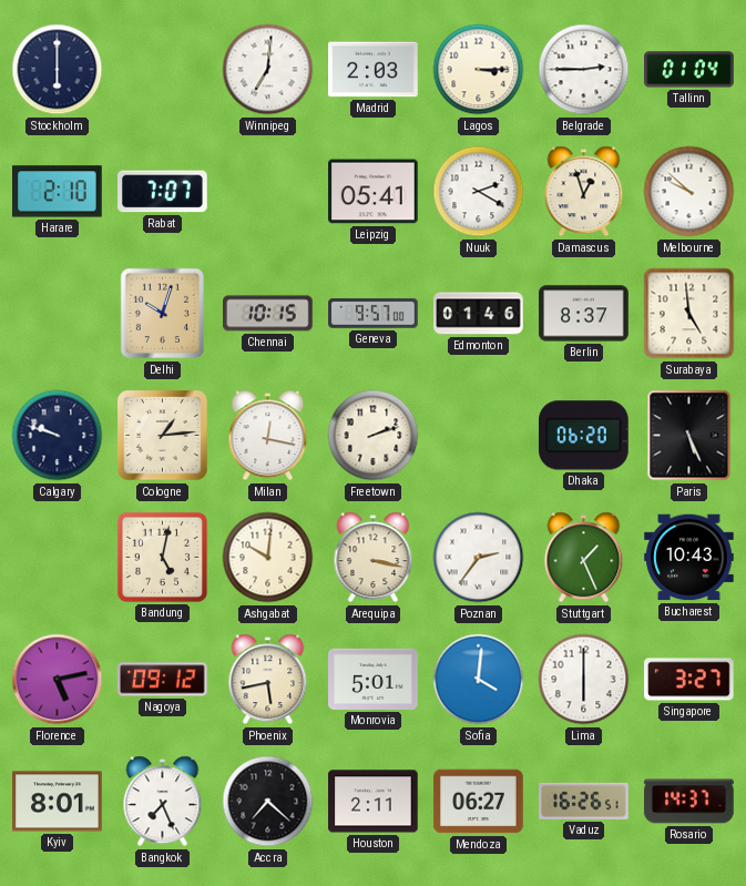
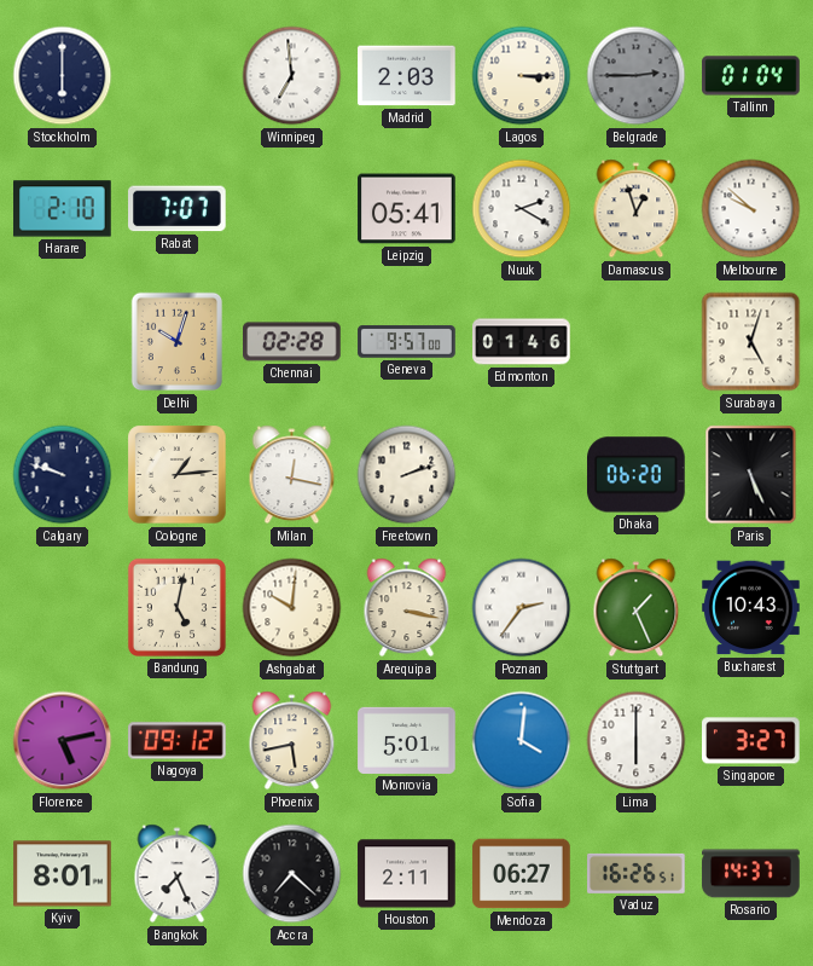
Winnipeg: 7:01 -> 6:59 (292, 76)
Belgrade dial: white -> grey (637, 76)
Chennai: 10:15 -> 02:28 (292, 342)
Berlin: 8:37 -> none (584, 314)
Surabaya: 4:59 -> 5:03 (751, 342)
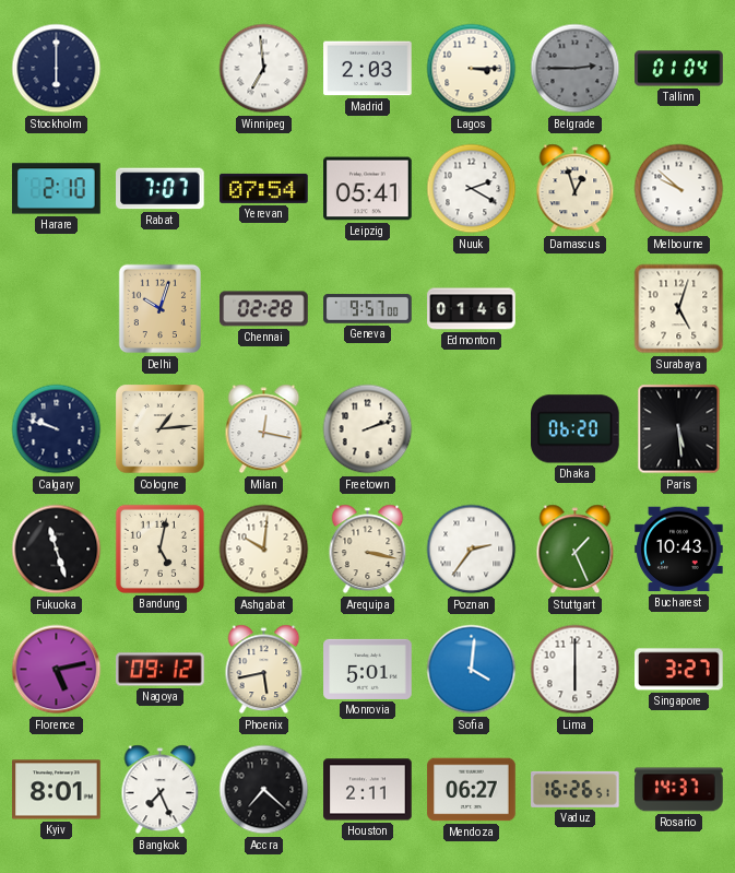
Yerevan: none -> 07:54 (264, 188)
Paris: 5:26 -> 5:29 (679, 429)
Fukuoka: none -> 11:27 (57, 550)
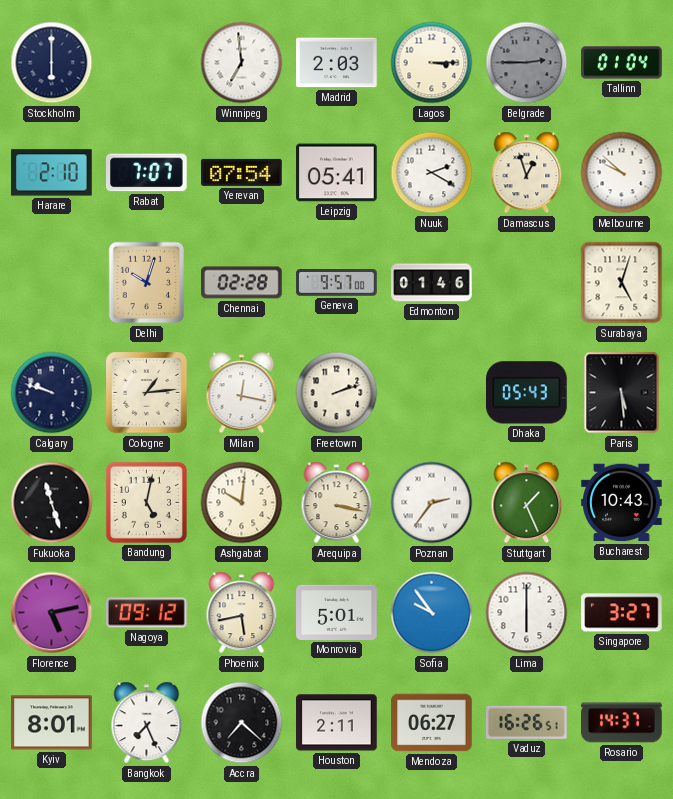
Dhaka: 06:20 -> 05:43 (527, 393)
Sofia: 4:01 -> 9:54 (432, 613)
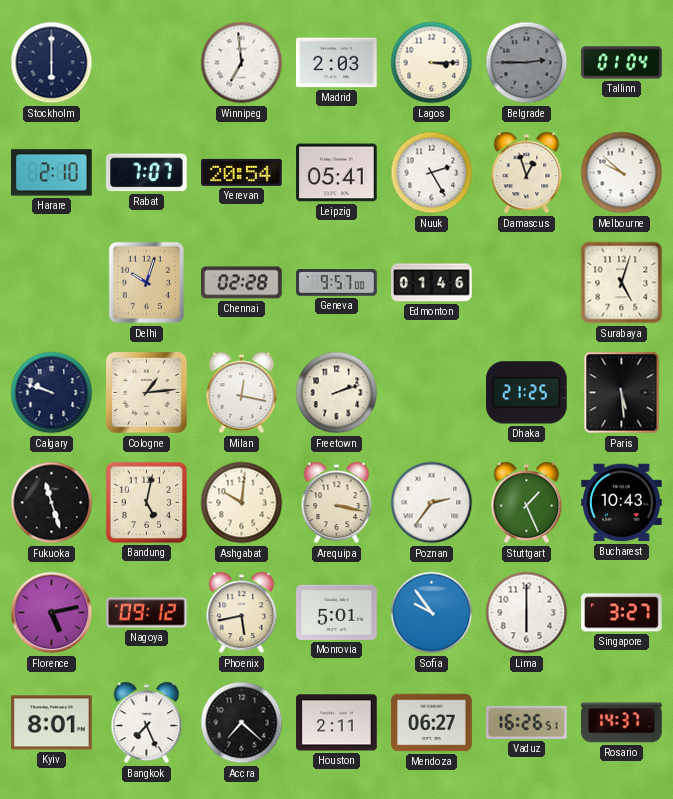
Yerevan: 07:54 -> 20:54 (242, 172)
Nuuk: 2:20 -> 2:25 (432, 173)
Dhaka: 05:43 -> 21:25 (527, 393)
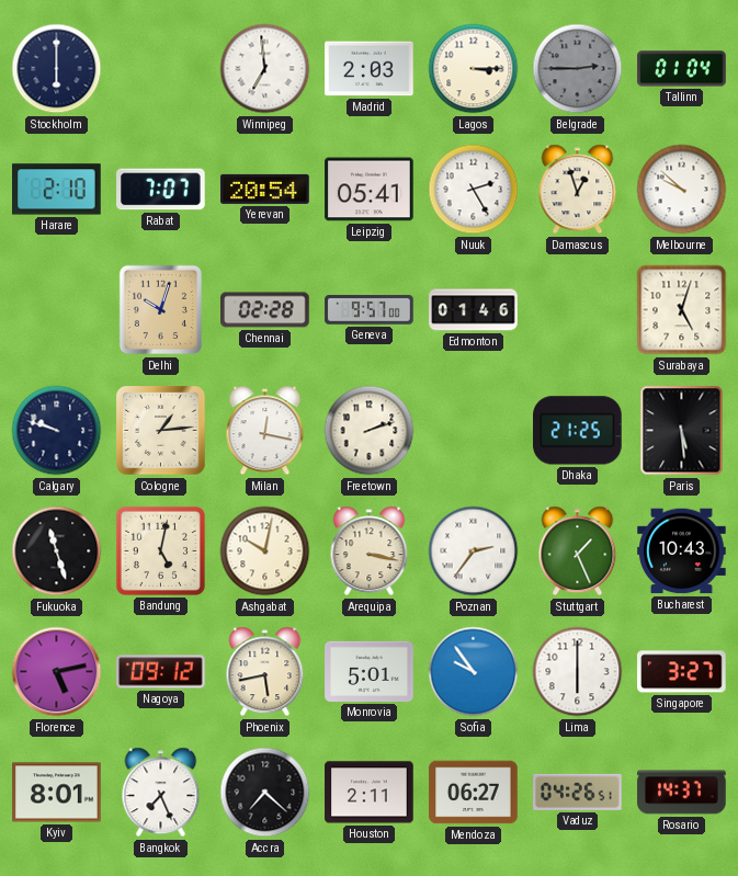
Ashgabat: 10:01 -> 10:02 (265, 551)
Vaduz: 16:26 -> 04:26 (578, 792)
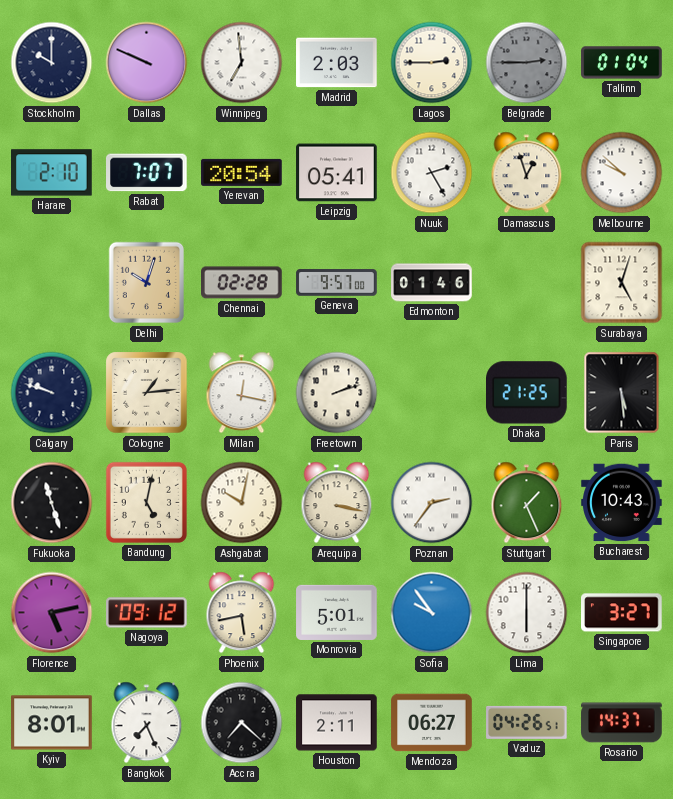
Stockholm: 6:00 -> 10:00 (52, 63)
Dallas: none -> 9:49 (147, 63)
Lagos: 3:15 -> 2:45 (432, 63)
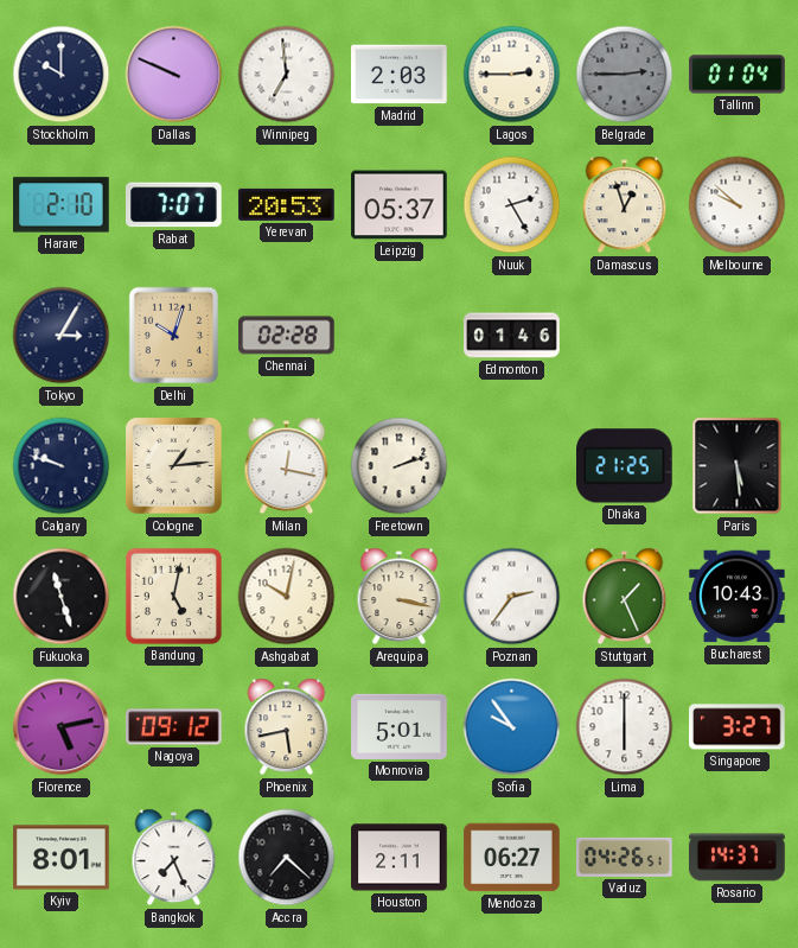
Yerevan: 20:54 -> 20:53 (287, 204)
Leipzig: 05:41 -> 05:37 (400, 205)
Tokyo: none -> 3:05 (62, 336)
Geneva: 9:57 -> none (337, 283)
Surabaya: 5:03 -> none (622, 283)
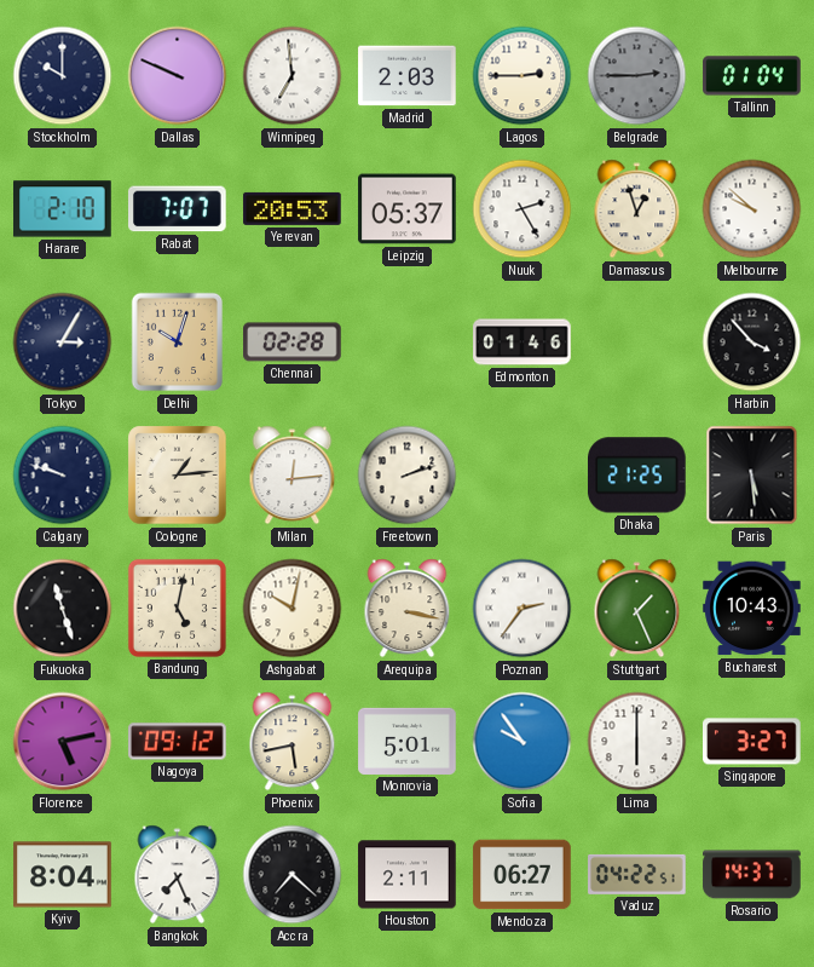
Harbin: none -> 3:53 (752, 343)
Milan: 12:17 -> 12:14 (293, 476)
Kyiv: 8:01 -> 8:04 (63, 875)
Vaduz: 04:26 -> 04:22 (637, 874)
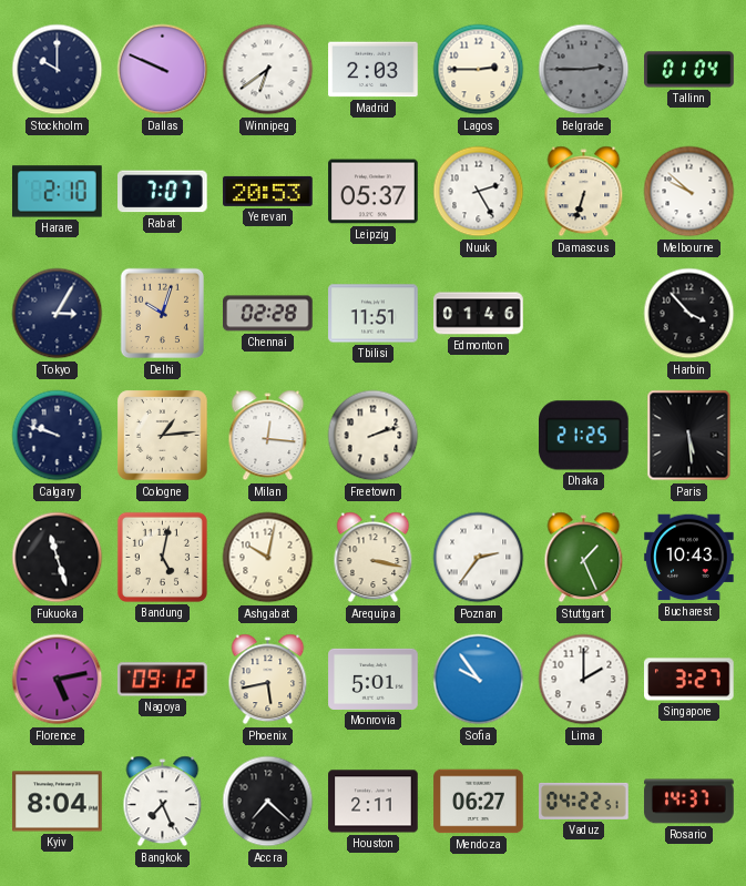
Winnipeg: 6:59 -> 6:39 (268, 70)
Damascus: 12:57 -> 6:33 (584, 192)
Tbilisi: none -> 11:51 (374, 314)
Milan: 12:14 -> 12:16 (268, 436)
Lima: 6:00 -> 2:00 (584, 680)
